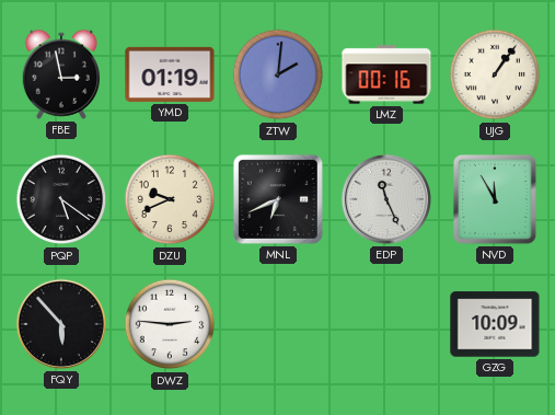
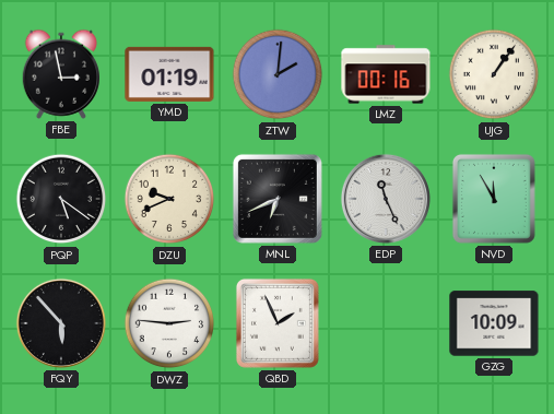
QBD: none -> 1:56 (278, 323)
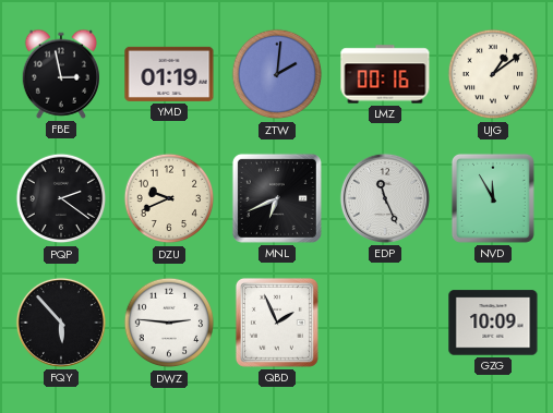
UJG: 1:06 -> 1:09 (493, 74)
PQP: 5:21 -> 2:21 (61, 198)
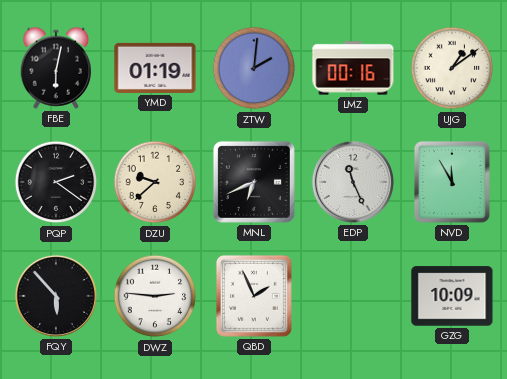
FBE: 2:58 -> 6:02 (55, 68)
DZU: 9:41 -> 9:38 (155, 182)
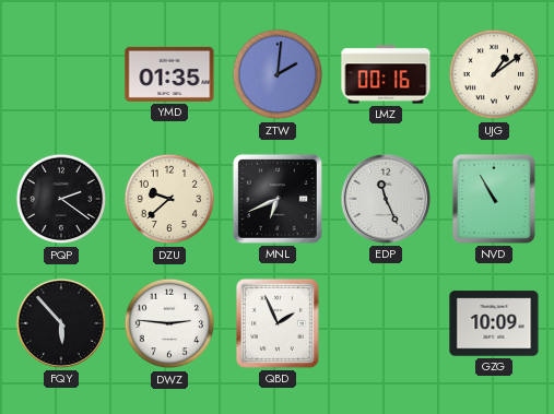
FBE: 6:02 -> none (55, 68)
YMD: 01:19 -> 01:35 (169, 74)
NVD: 11:55 -> 10:55 (494, 199)
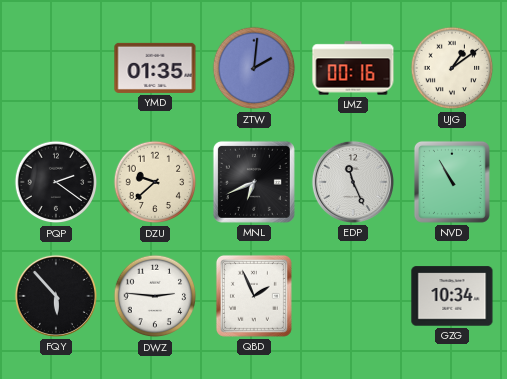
GZG: 10:09 -> 10:34 (452, 296)
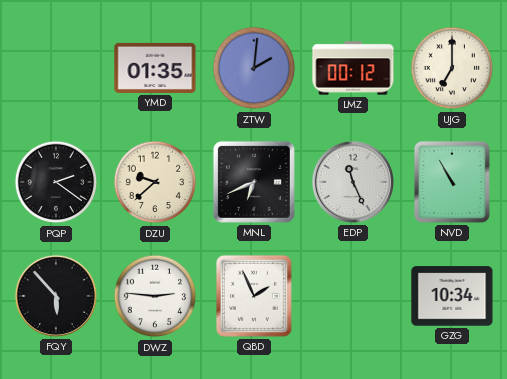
LMZ: 00:16 -> 00:12 (353, 68)
UJG: 1:09 -> 7:00 (452, 68)
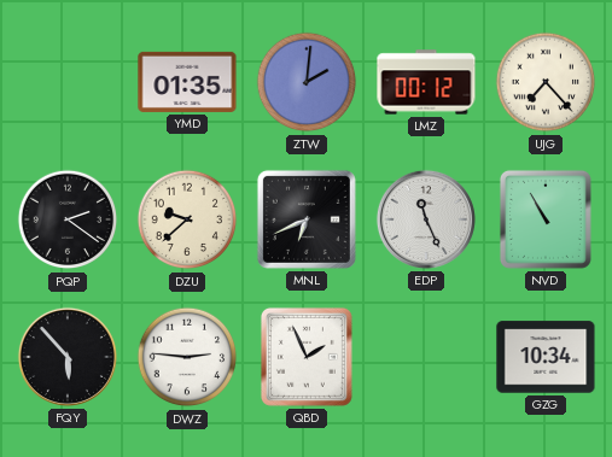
UJG: 7:00 -> 7:23 (546, 82)
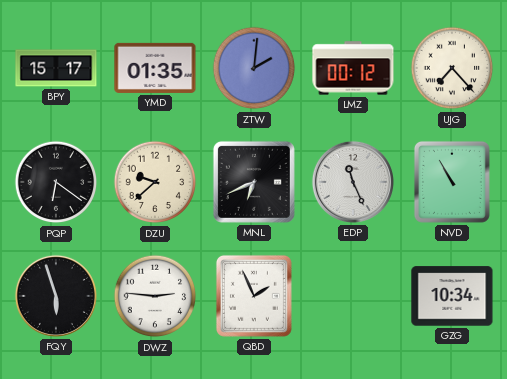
BPY: none -> 15:17 (56, 68)
PQP: 2:21 -> 6:21 (56, 182)
FQY: 5:53 -> 5:57 (56, 296)
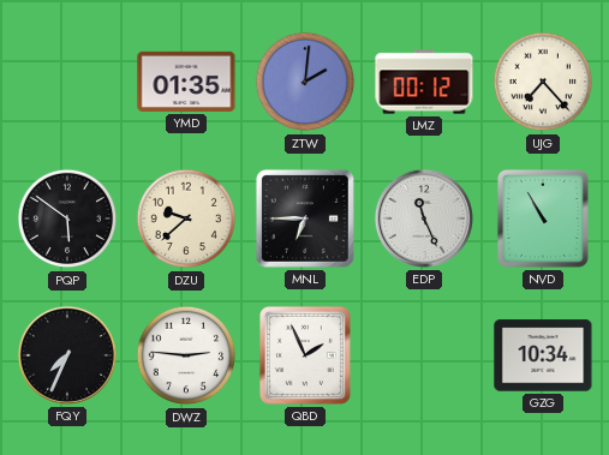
BPY: 15:17 -> none (56, 68)
PQP: 6:21 -> 5:51 (67, 218)
MNL: 6:41 -> 6:45 (305, 218)
FQY: 5:57 -> 7:34 (67, 355)
